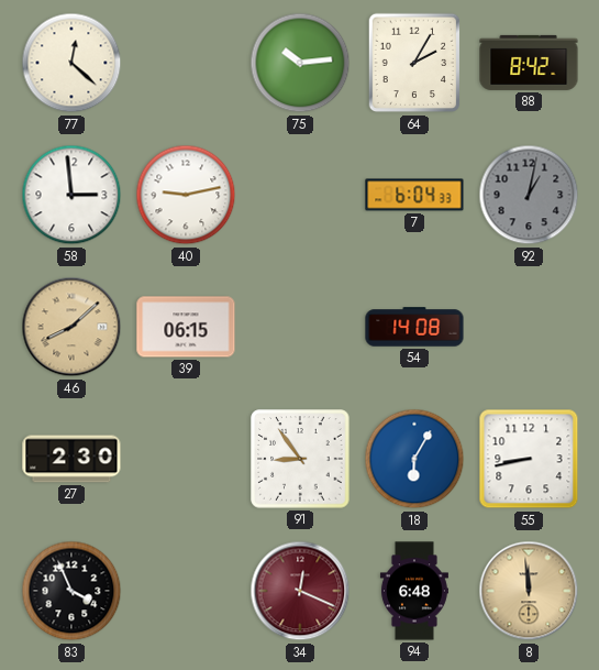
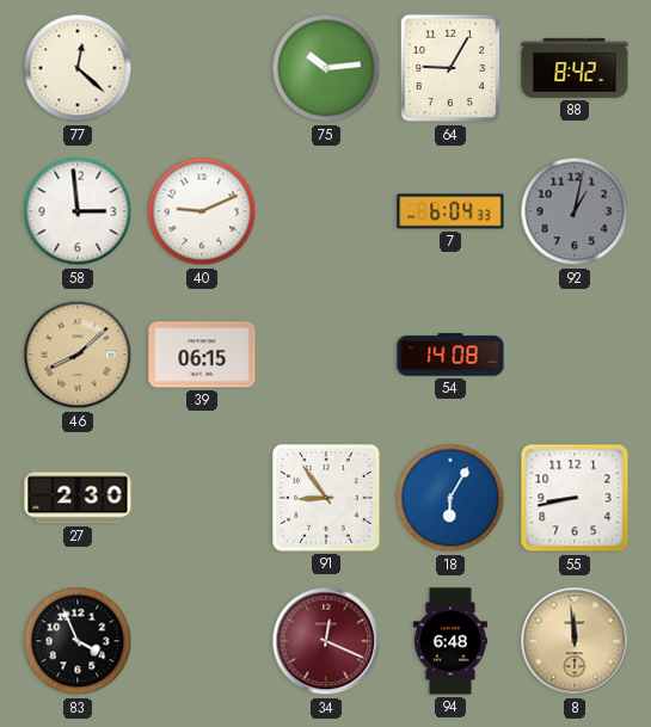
64: 2:05 -> 9:05 (449, 68)
40: 9:13 -> 9:11 (202, 211)
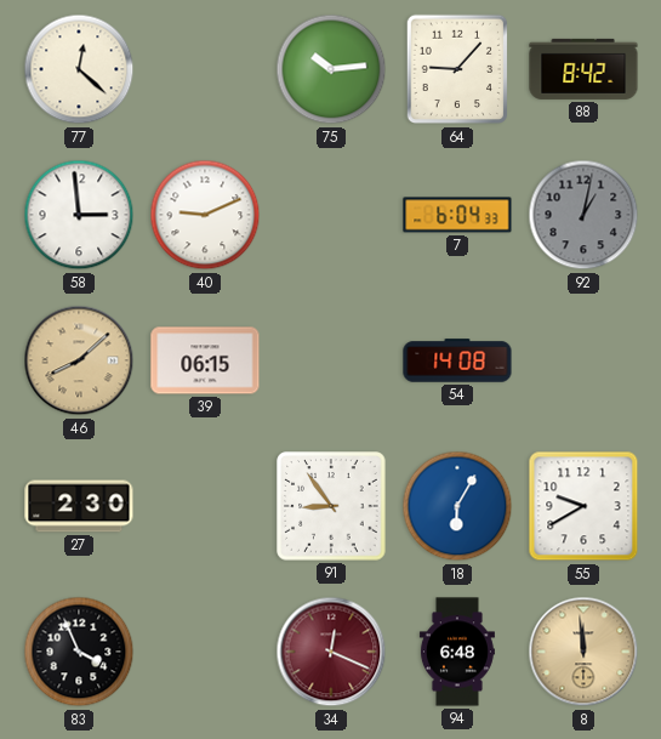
64: 9:05 -> 9:07 (456, 69)
55: 8:43 -> 9:40 (583, 506)
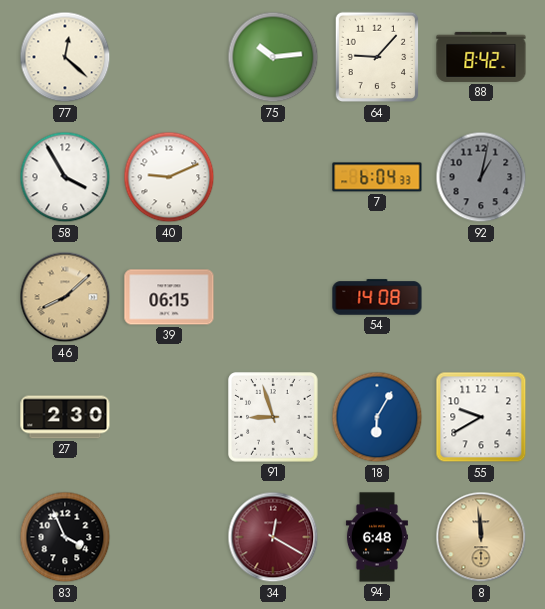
58: 2:59 -> 3:55 (65, 177)
91: 8:54 -> 8:57 (273, 417)
34: 12:19 -> 12:20 (273, 537)
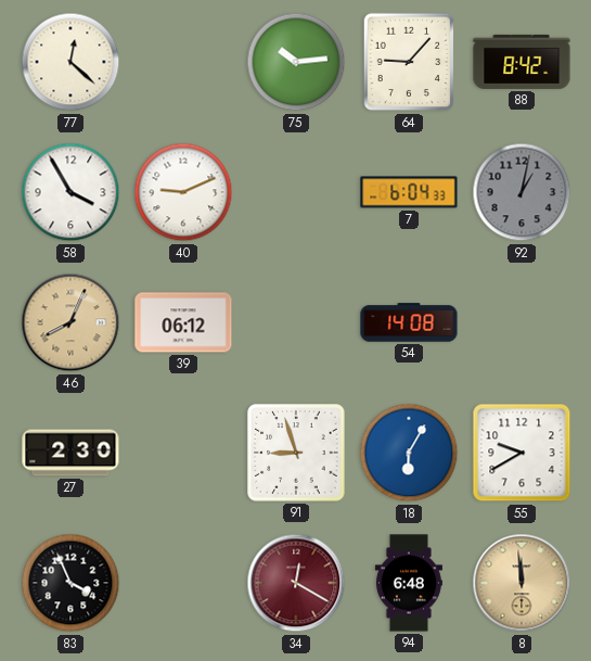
46: 8:08 -> 8:04 (70, 322)
39: 06:15 -> 06:12 (183, 322)
